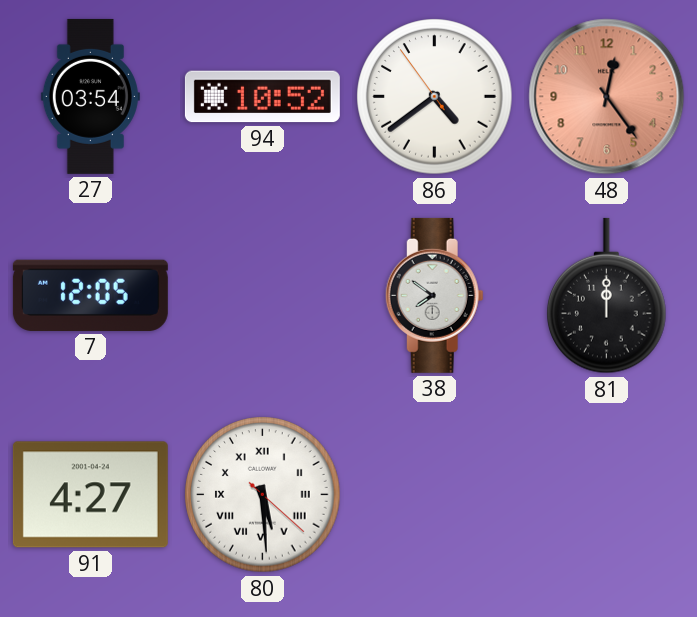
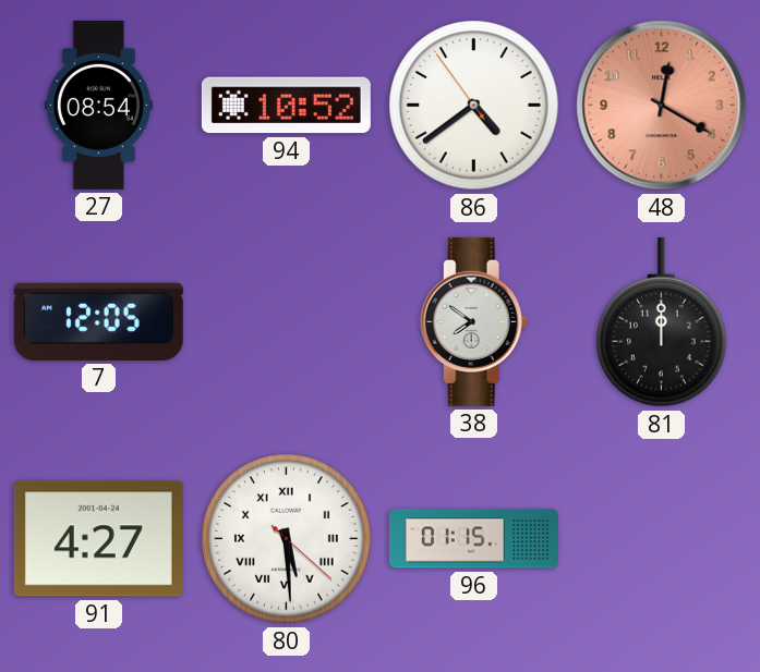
27: 03:54 -> 08:54 (98, 105)
48: 12:24 -> 12:20 (662, 106)
96: none -> 01:15 (473, 539)
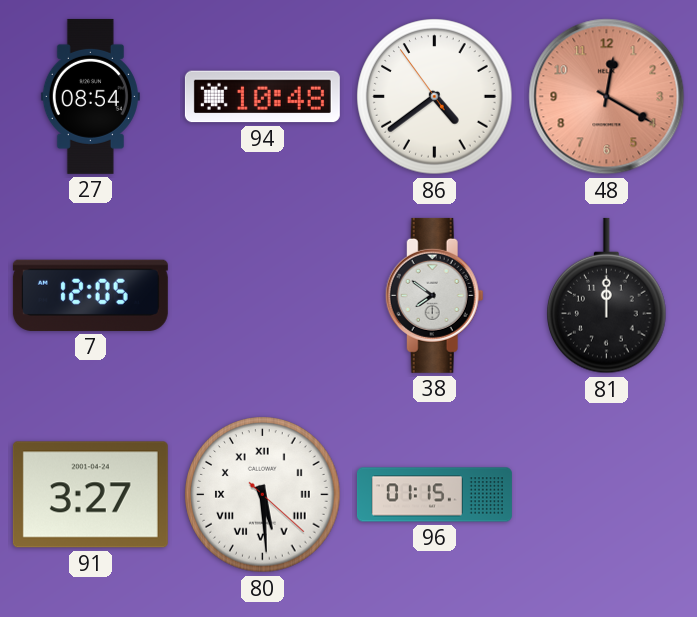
94: 10:52 -> 10:48 (262, 97)
91: 4:27 -> 3:27 (90, 495)
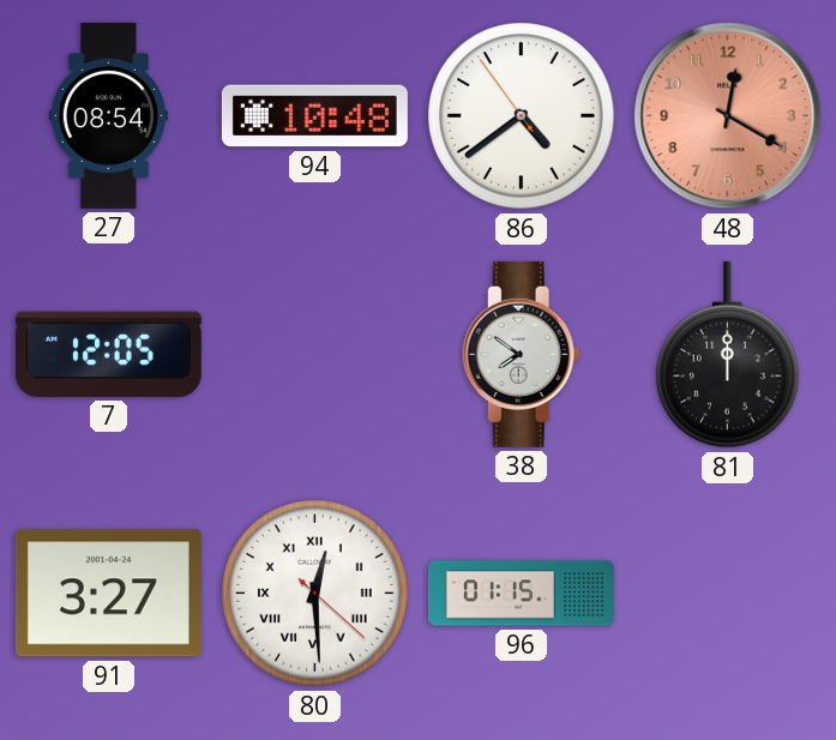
80: 5:29 -> 12:29 (315, 594)
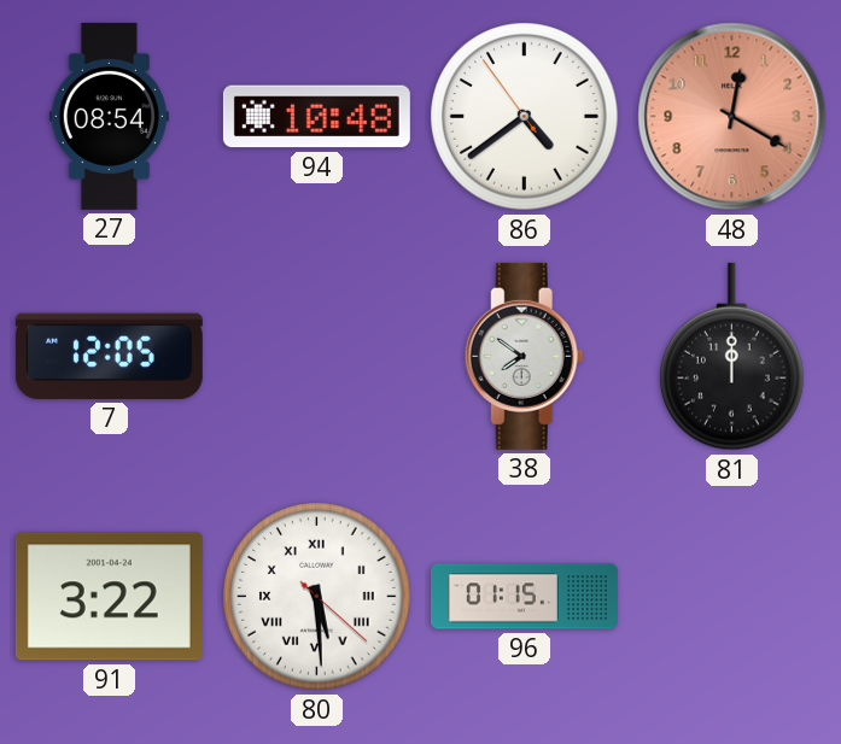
91: 3:27 -> 3:22 (109, 597)
80: 12:29 -> 5:29 (317, 597)
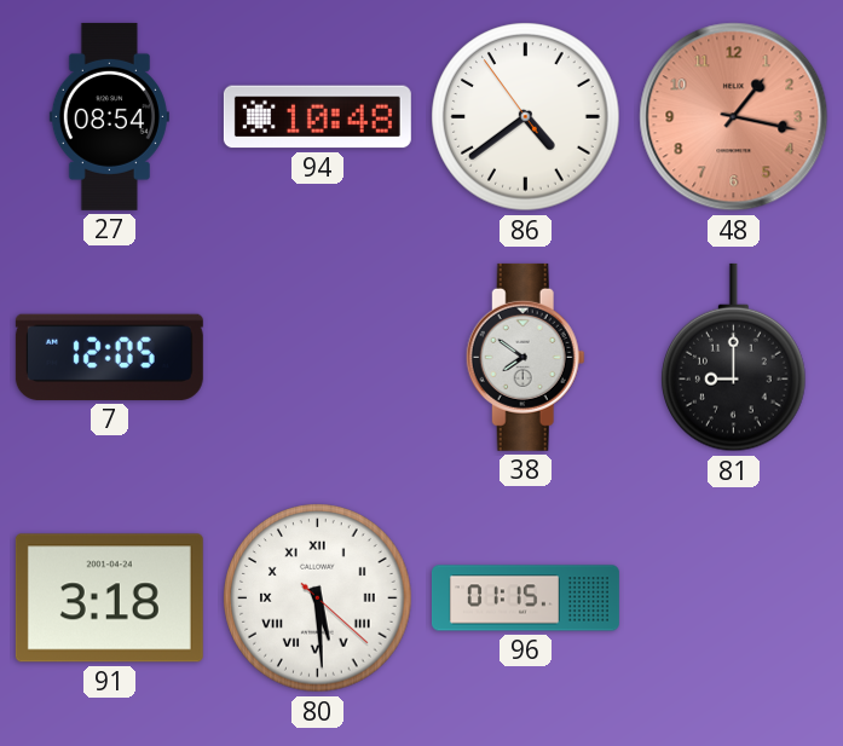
48: 12:20 -> 1:17 (734, 117)
81: 12:00 -> 9:00 (734, 358)
91: 3:22 -> 3:18 (109, 598)
